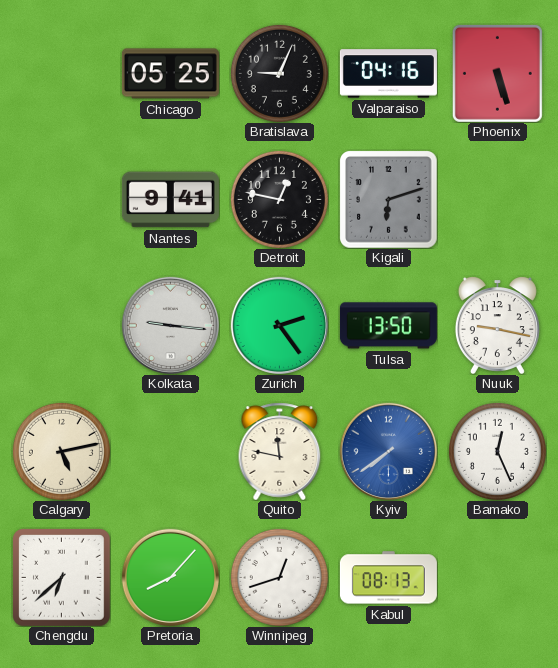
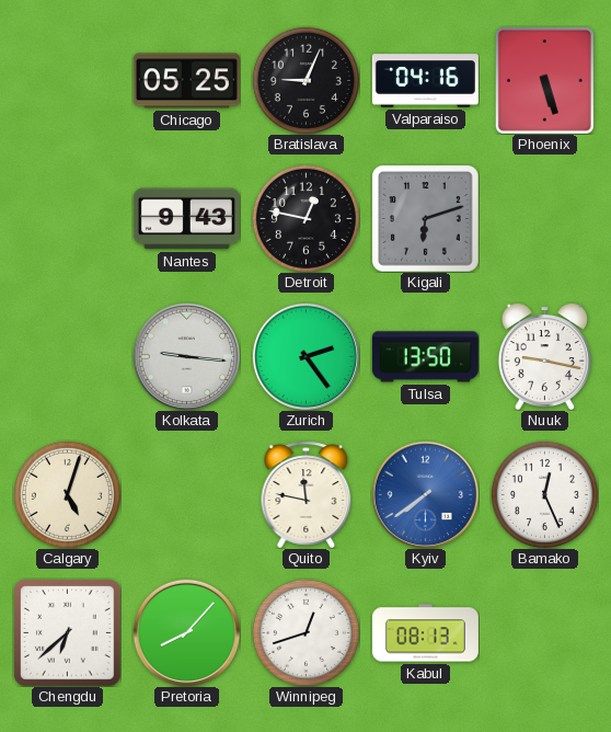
Nantes: 9:41 -> 9:43 (186, 219)
Calgary: 5:13 -> 5:03 (67, 494)
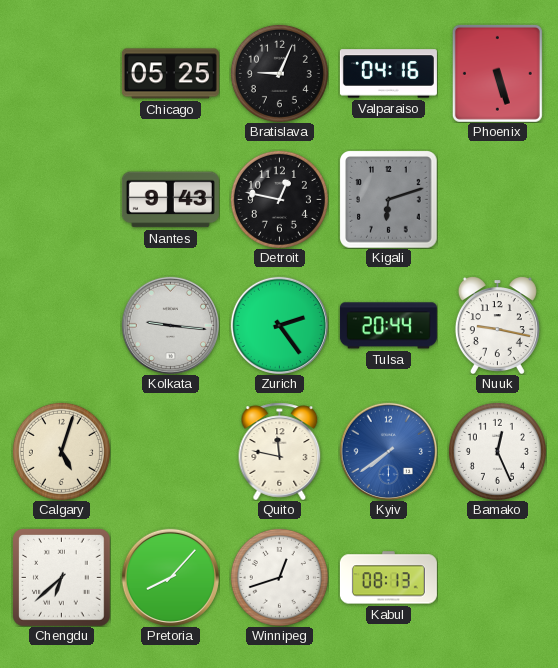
Tulsa: 13:50 -> 20:44 (388, 326)
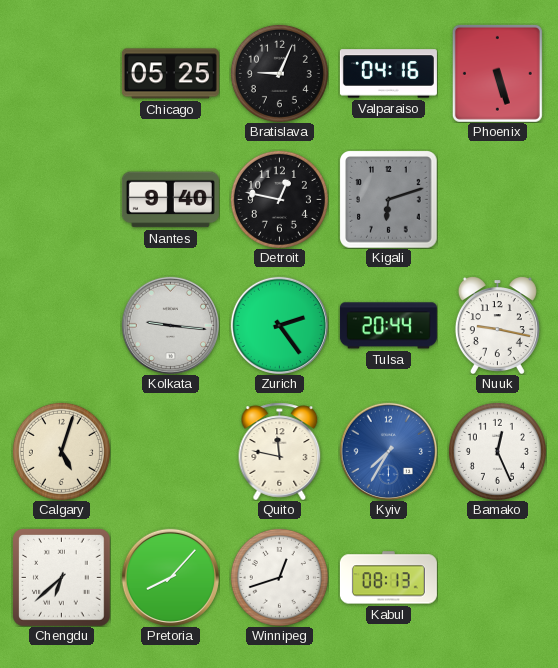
Nantes: 9:43 -> 9:40 (170, 200)
Kyiv: 7:39 -> 7:35 (388, 451)
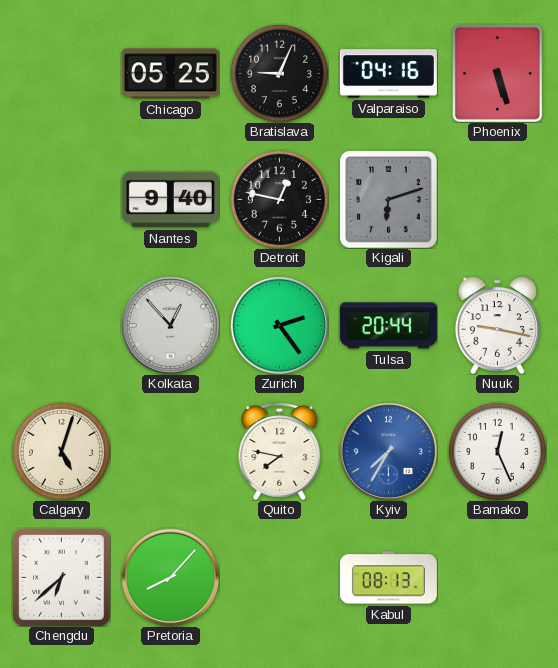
Kolkata: 9:16 -> 12:53 (170, 325)
Quito: 11:47 -> 7:47 (280, 451)
Winnipeg: 12:42 -> none (279, 577)
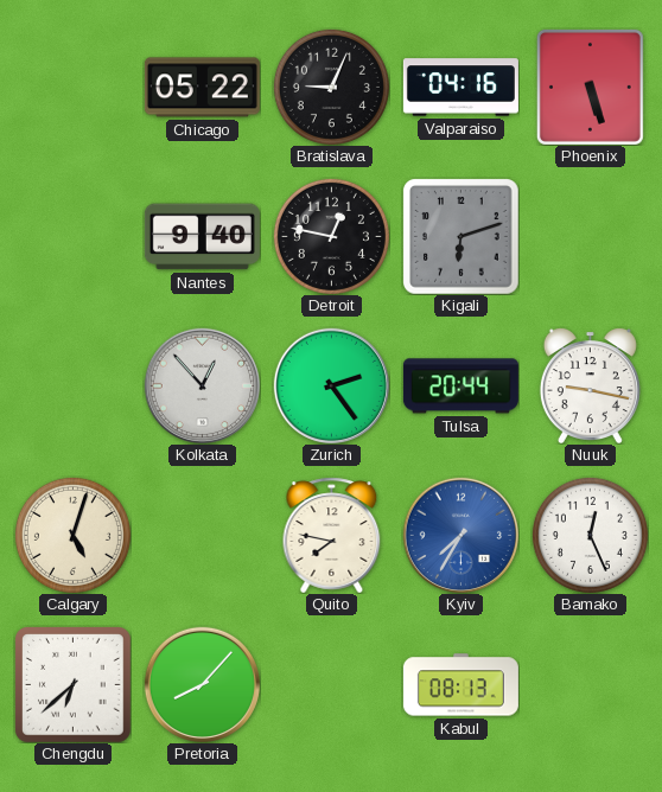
Chicago: 05:25 -> 05:22 (202, 88)
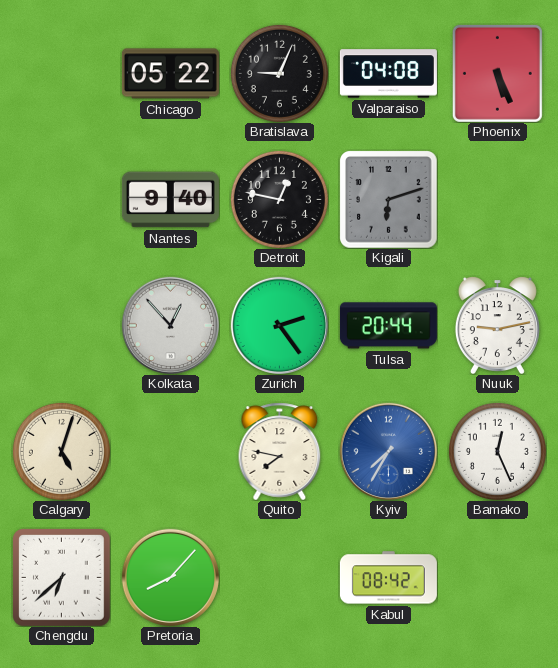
Valparaiso: 04:16 -> 04:08 (388, 74)
Phoenix: 5:27 -> 5:26 (497, 73)
Nuuk: 9:17 -> 9:13 (497, 325)
Kabul: 08:13 -> 08:42 (388, 578)
